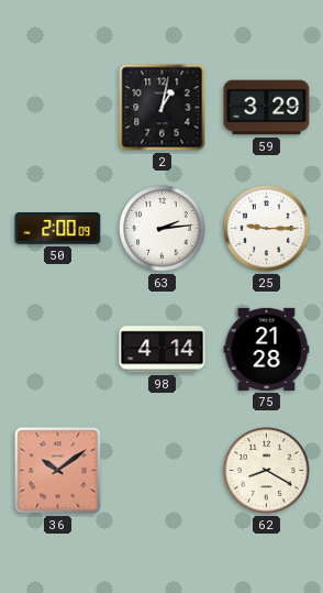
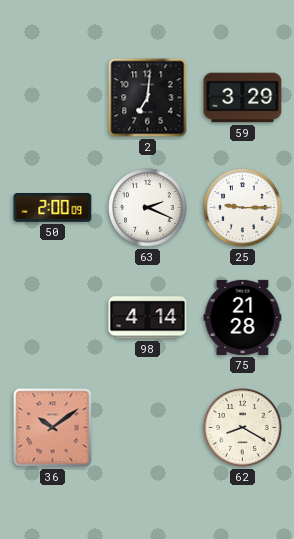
2: 1:02 -> 7:01 (148, 98)
63: 2:14 -> 2:19 (148, 208)
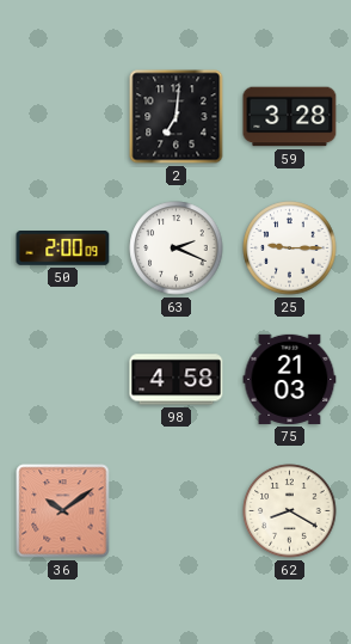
59: 3:29 -> 3:28 (290, 117)
98: 4:14 -> 4:58 (177, 380)
75: 21:28 -> 21:03 (290, 379)
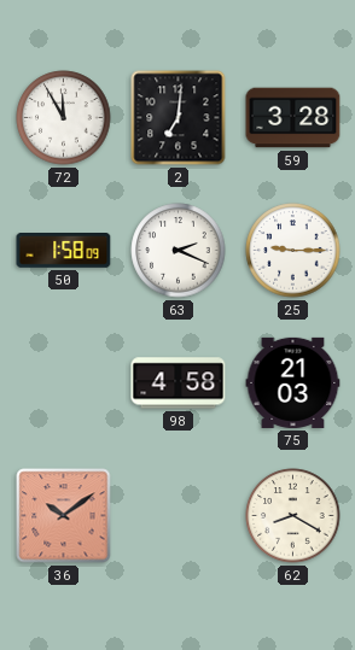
72: none -> 11:55 (64, 118)
50: 2:00 -> 1:58 (64, 251)
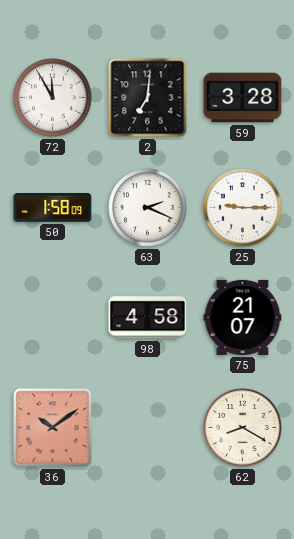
75: 21:03 -> 21:07 (243, 317)
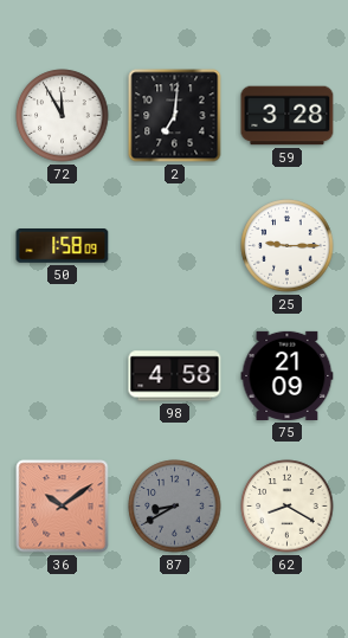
63: 2:19 -> none (148, 208)
75: 21:07 -> 21:09 (288, 375)
87: none -> 8:40 (175, 507)
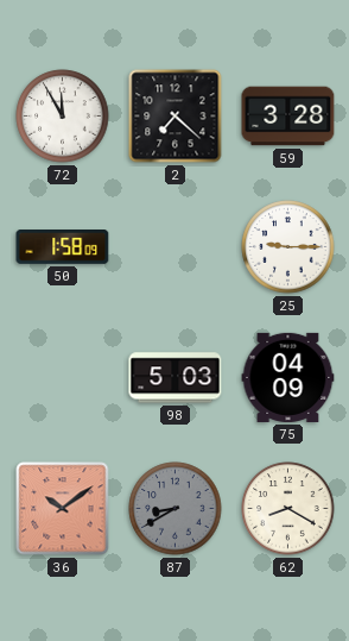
2: 7:01 -> 7:22 (176, 117)
98: 4:58 -> 5:03 (176, 378)
75: 21:09 -> 04:09 (288, 377)
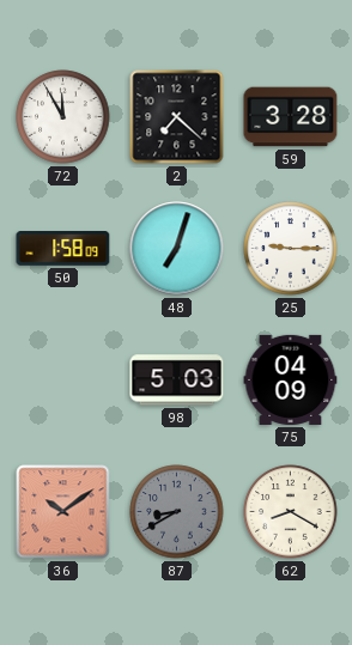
48: none -> 7:03 (177, 249)
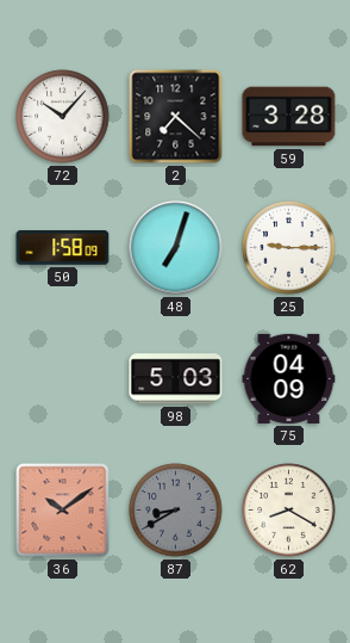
72: 11:55 -> 10:07 (63, 117)
